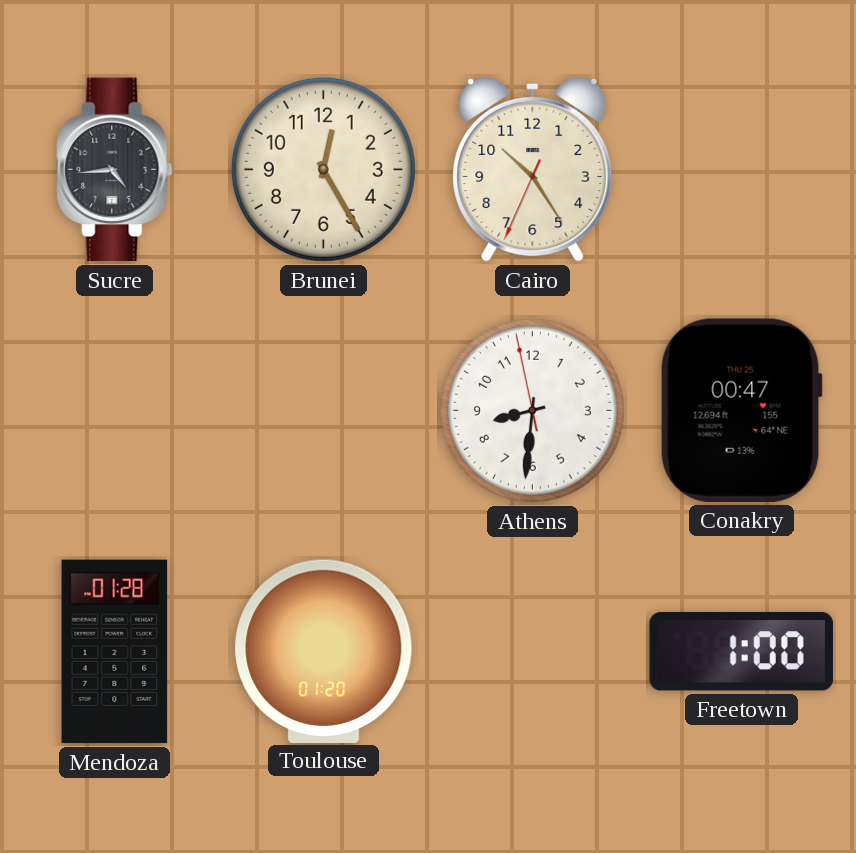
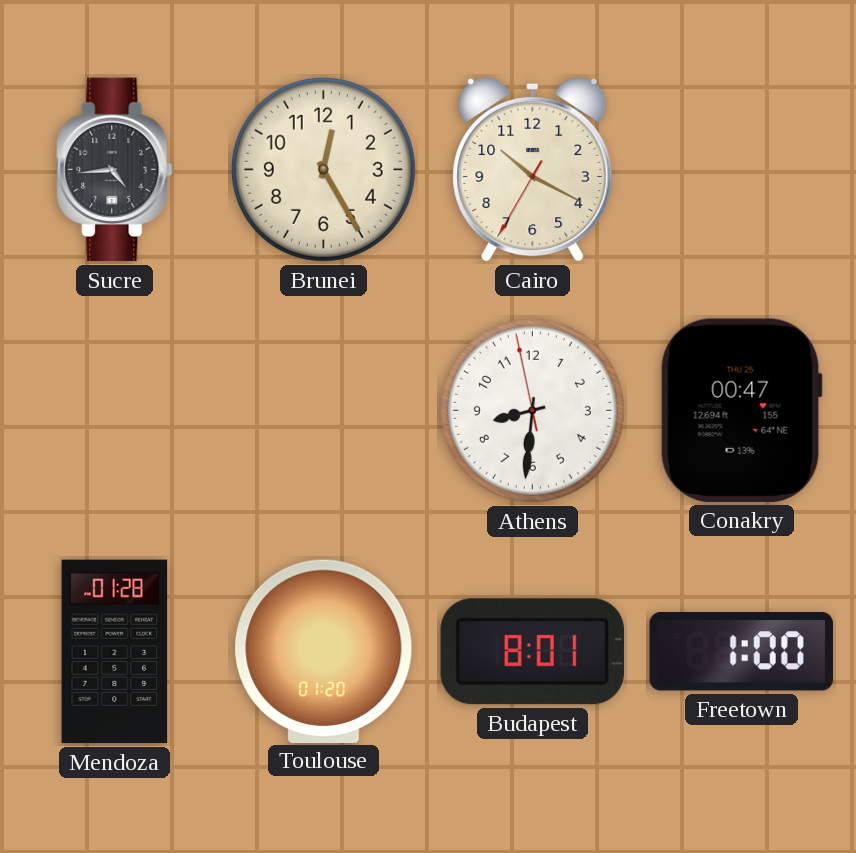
Cairo: 10:24 -> 10:19 (533, 169)
Budapest: none -> 8:01 (532, 652)
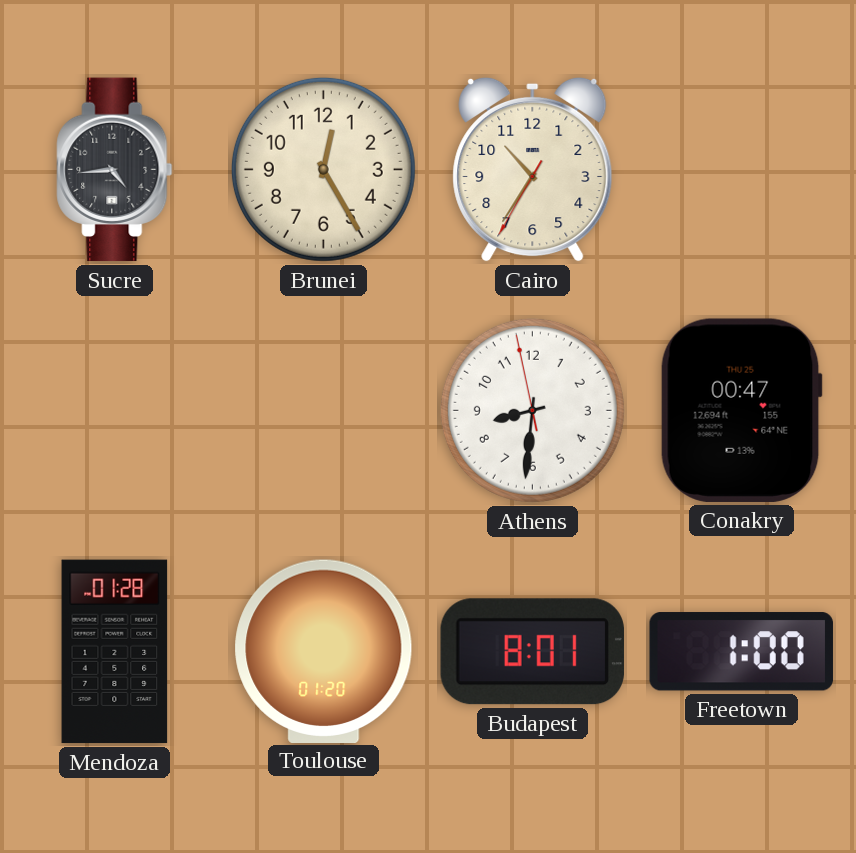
Cairo: 10:19 -> 10:35 (533, 169)
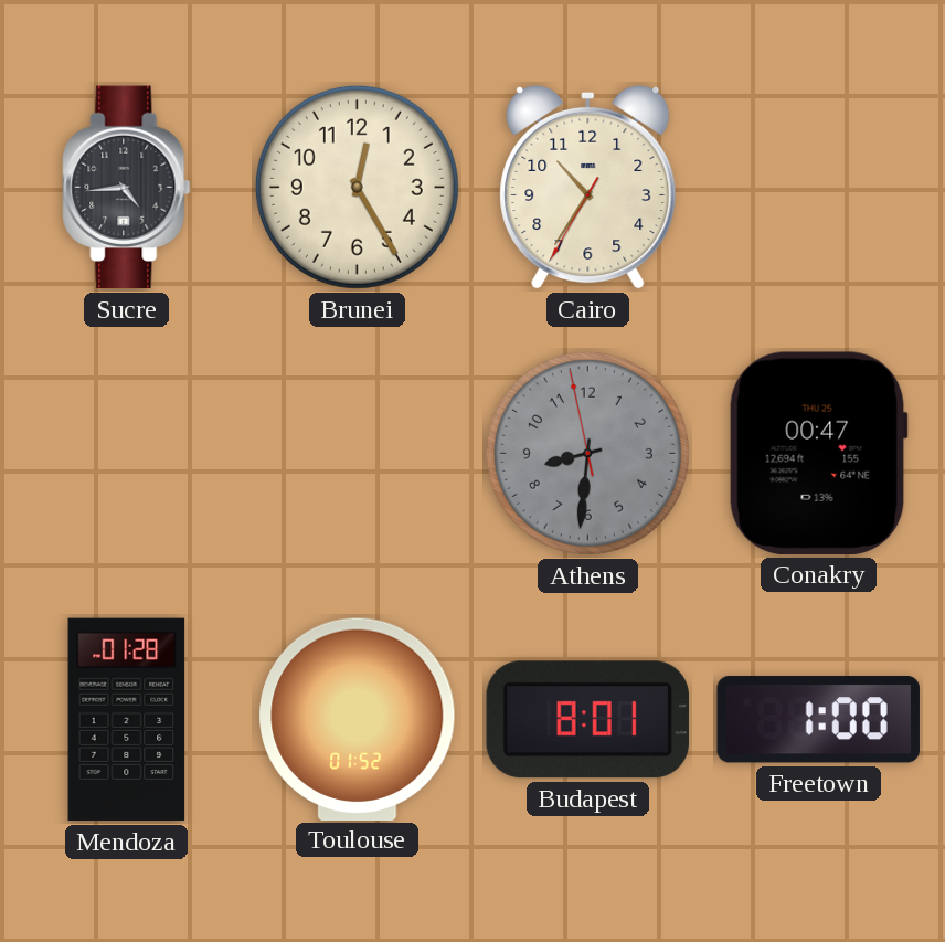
Athens dial: white -> grey (587, 453)
Toulouse: 01:20 -> 01:52 (358, 719)
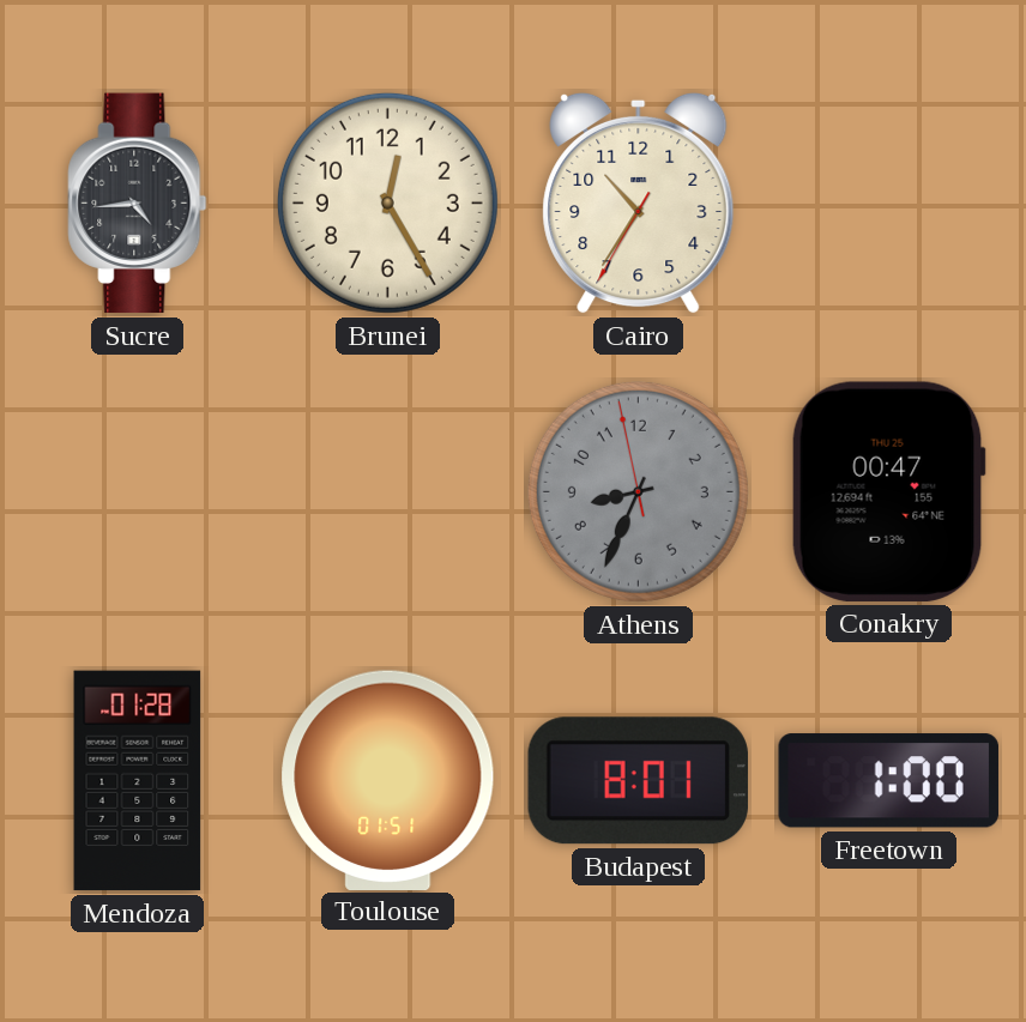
Athens: 8:30 -> 8:33 (638, 491)
Toulouse: 01:52 -> 01:51 (388, 780)
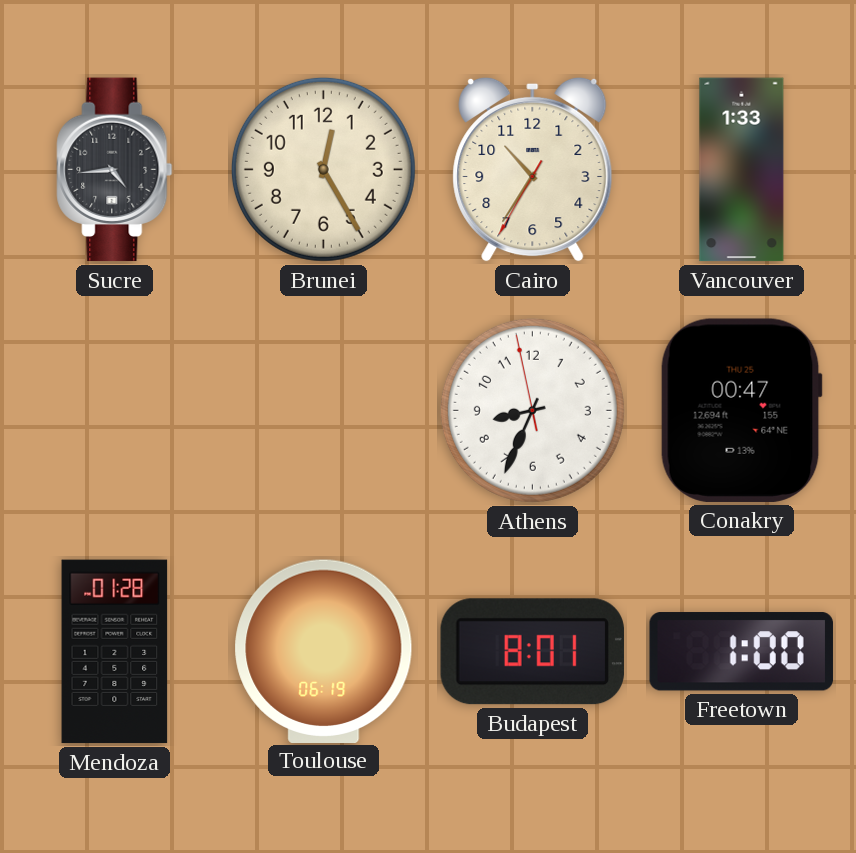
Vancouver: none -> 1:33 (742, 170)
Athens dial: grey -> white (532, 410)
Toulouse: 01:51 -> 06:19 (324, 651)
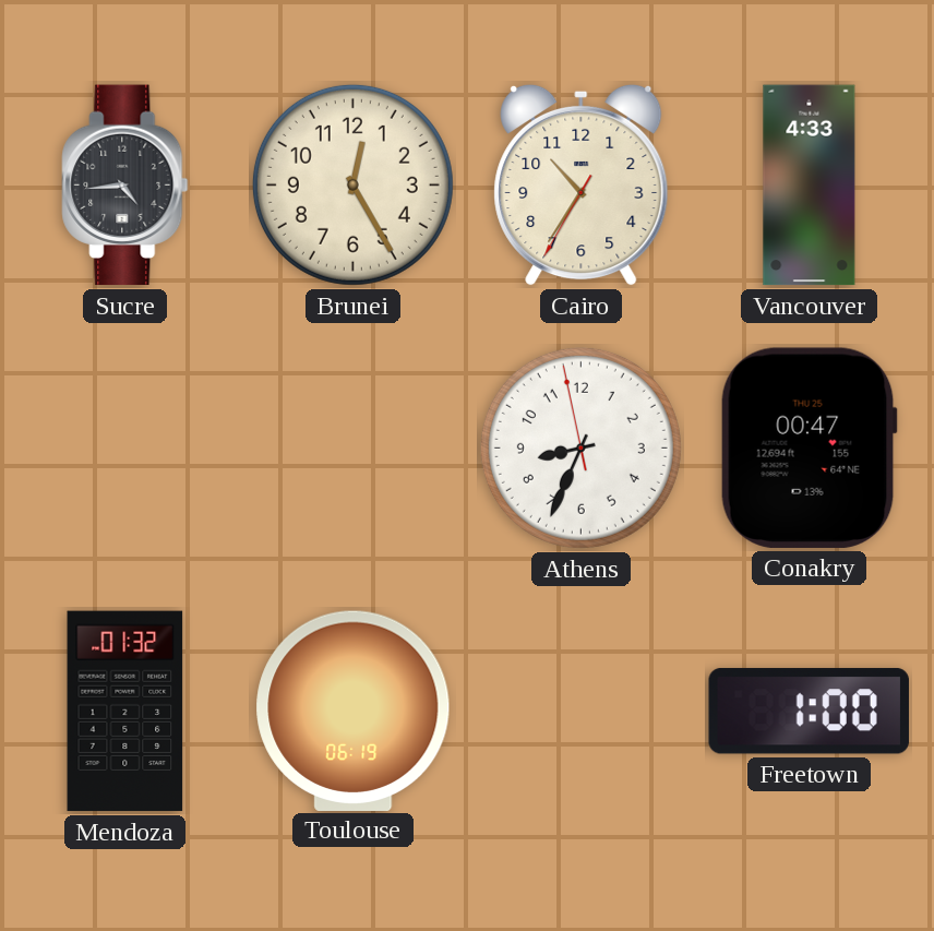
Vancouver: 1:33 -> 4:33 (810, 186)
Mendoza: 01:28 -> 01:32 (125, 712)
Budapest: 8:01 -> none (532, 652)
